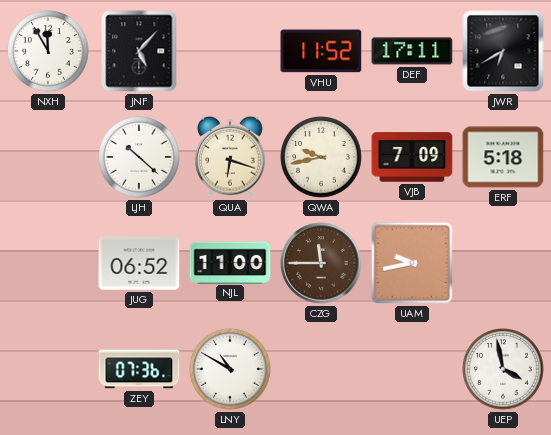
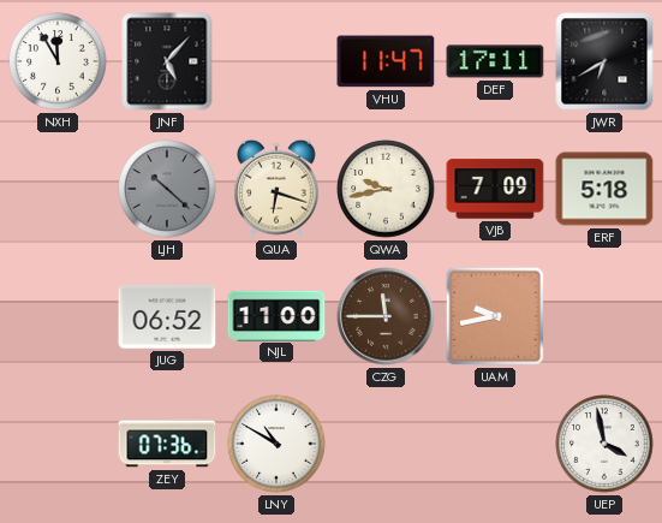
VHU: 11:52 -> 11:47 (386, 61)
LJH dial: white -> grey (167, 189)
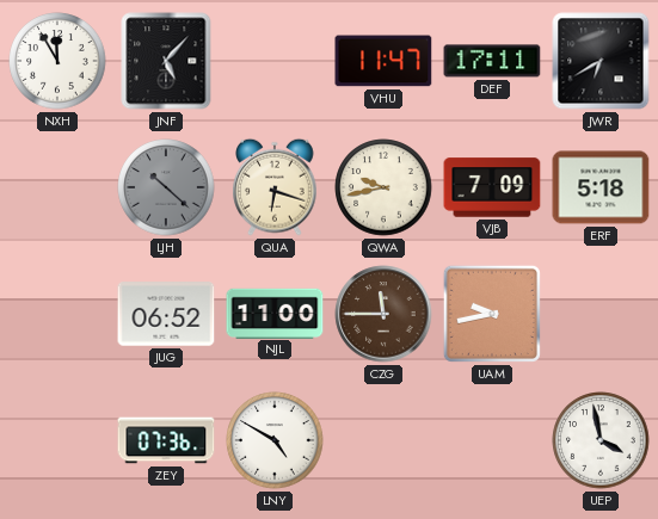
LNY: 10:50 -> 4:50 (275, 440)
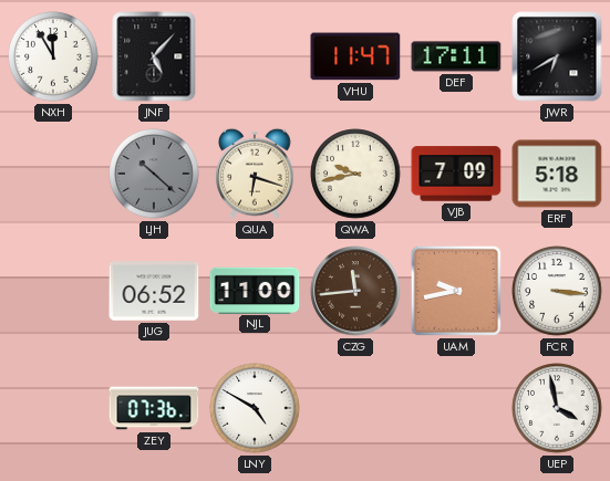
CZG: 11:45 -> 11:44 (355, 291)
FCR: none -> 3:16 (557, 291)
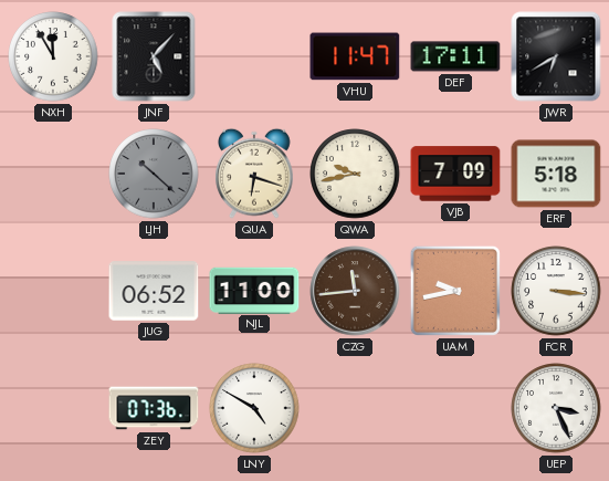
UEP: 3:58 -> 3:26 (556, 408)
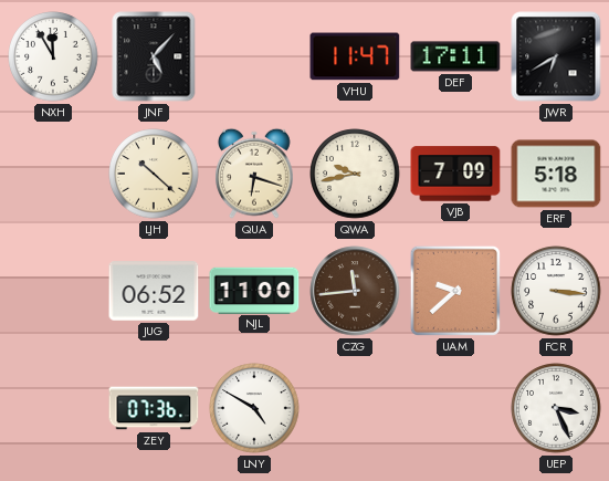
LJH dial: grey -> cream (154, 174)
UAM: 9:43 -> 9:38 (455, 291)
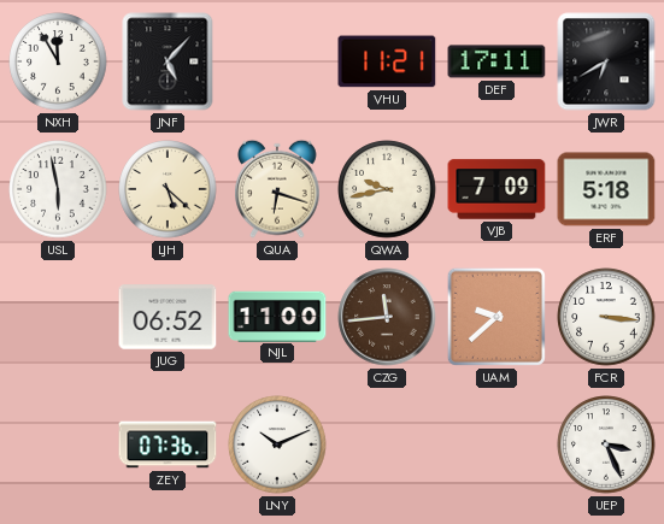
VHU: 11:47 -> 11:21 (387, 61)
USL: none -> 5:58 (58, 189)
LJH: 10:22 -> 5:22 (168, 189)
LNY: 4:50 -> 10:11 (277, 444)
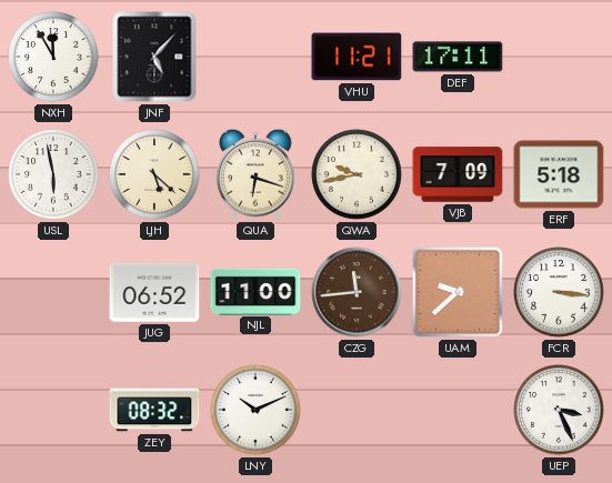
JWR: 6:40 -> none (606, 61)
ZEY: 07:36 -> 08:32 (154, 410)
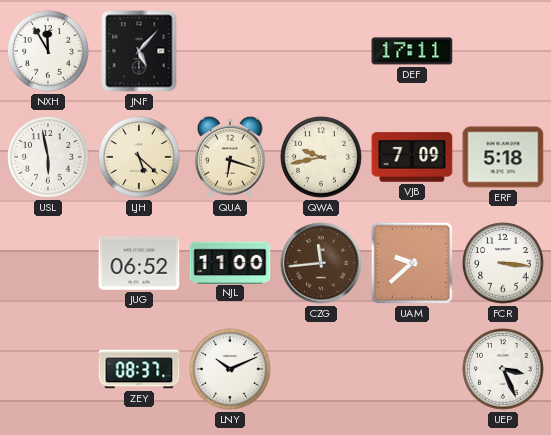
VHU: 11:21 -> none (357, 57)
ZEY: 08:32 -> 08:37 (139, 369)
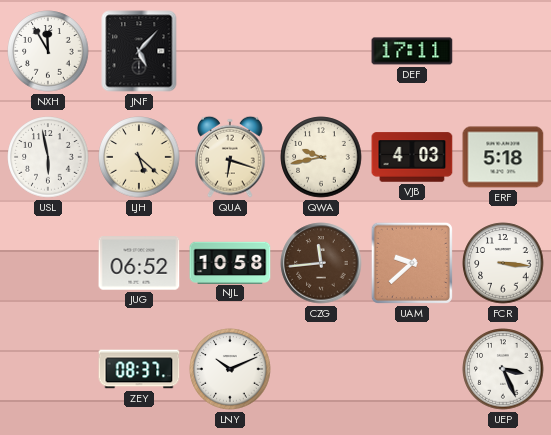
VJB: 7:09 -> 4:03 (412, 157)
NJL: 11:00 -> 10:58 (230, 262)
